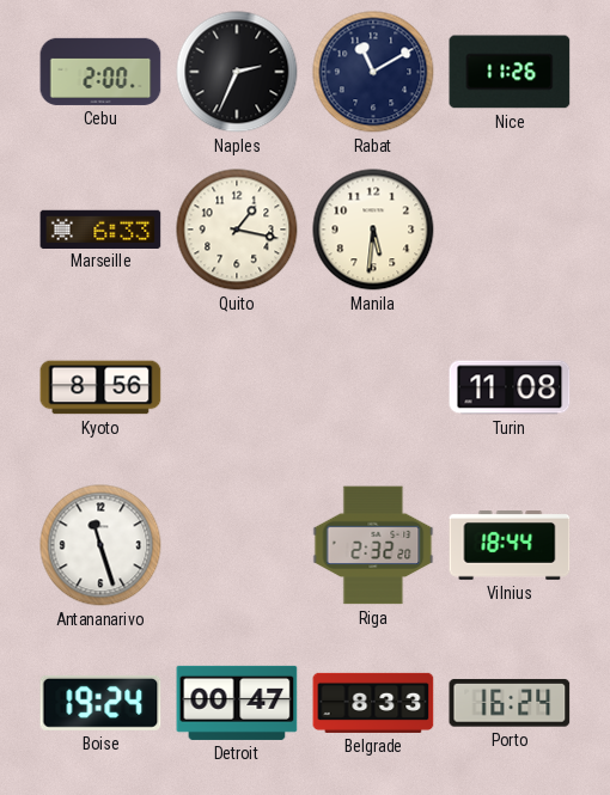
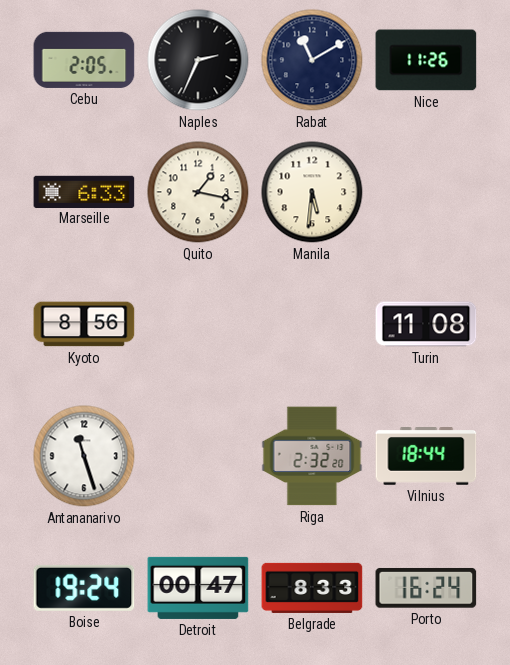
Cebu: 2:00 -> 2:05 (84, 60)
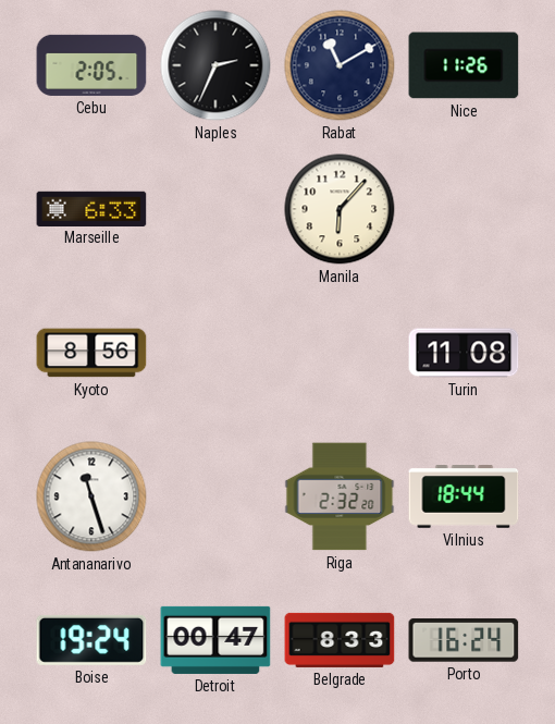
Quito: 1:17 -> none (198, 192)
Manila: 5:31 -> 6:07 (340, 209)
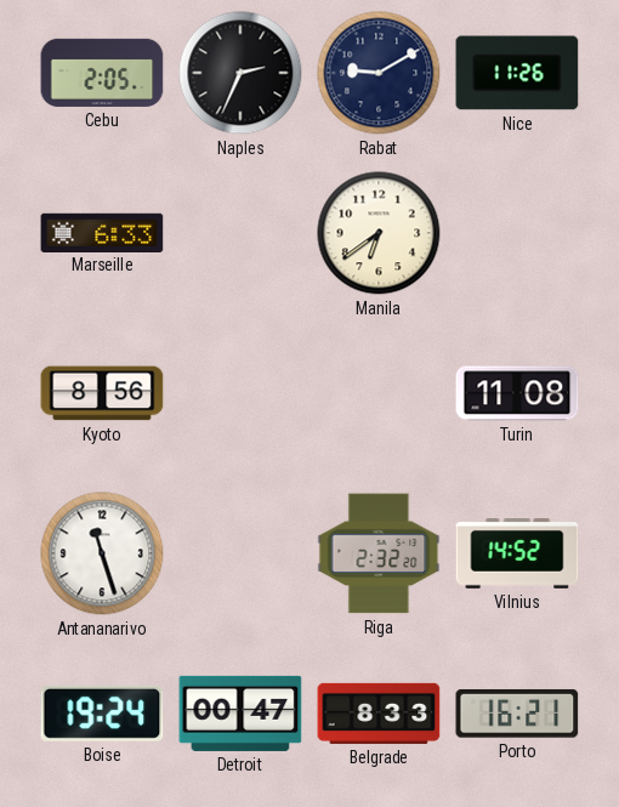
Rabat: 11:10 -> 9:10 (379, 73)
Manila: 6:07 -> 6:39 (379, 233)
Vilnius: 18:44 -> 14:52 (517, 555)
Porto: 16:24 -> 16:21 (517, 714)
